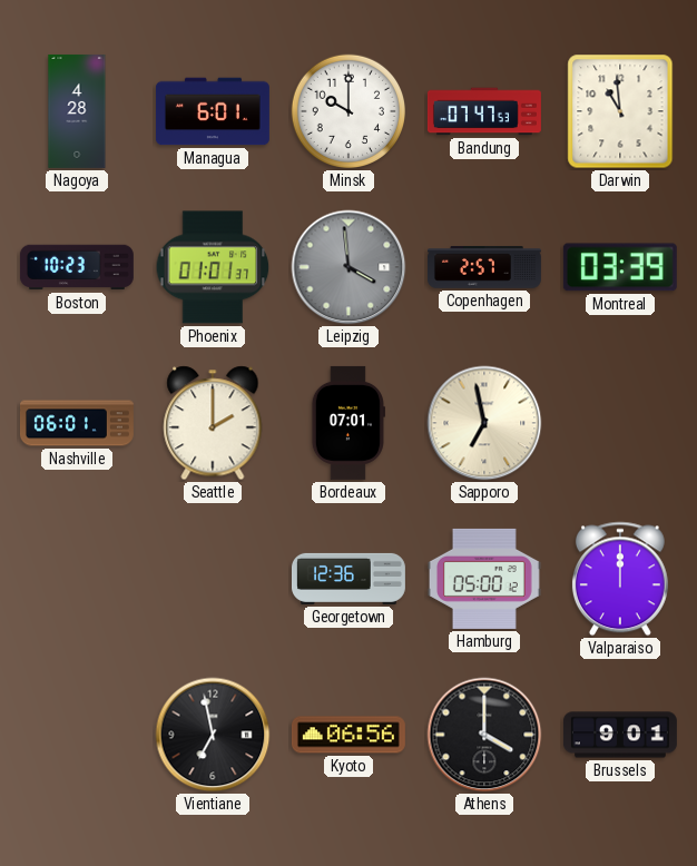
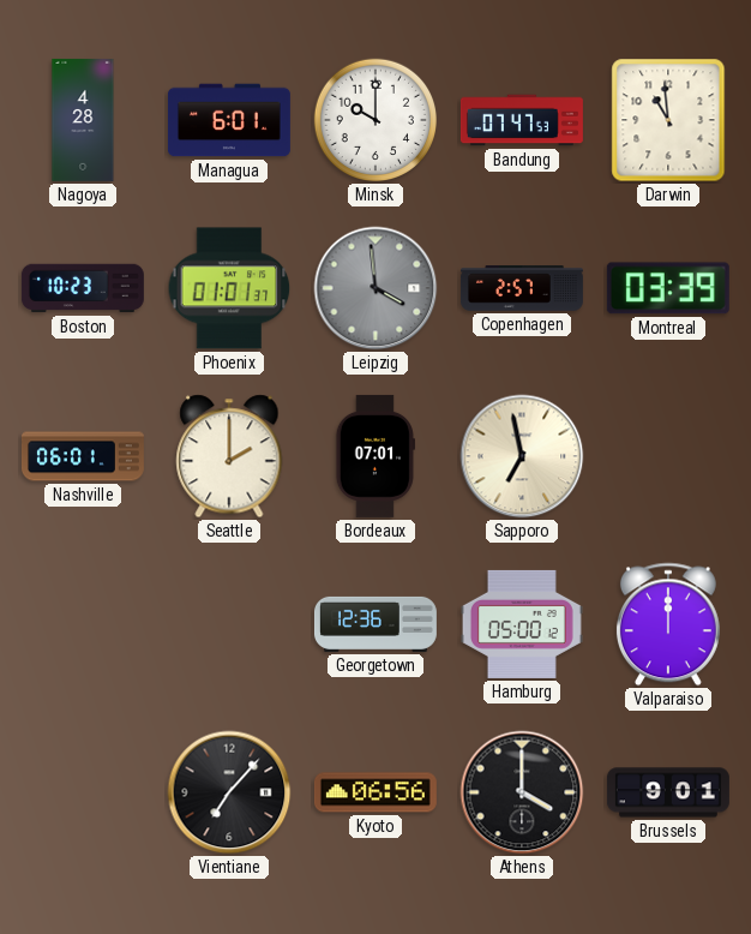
Vientiane: 6:58 -> 7:07 (229, 792)
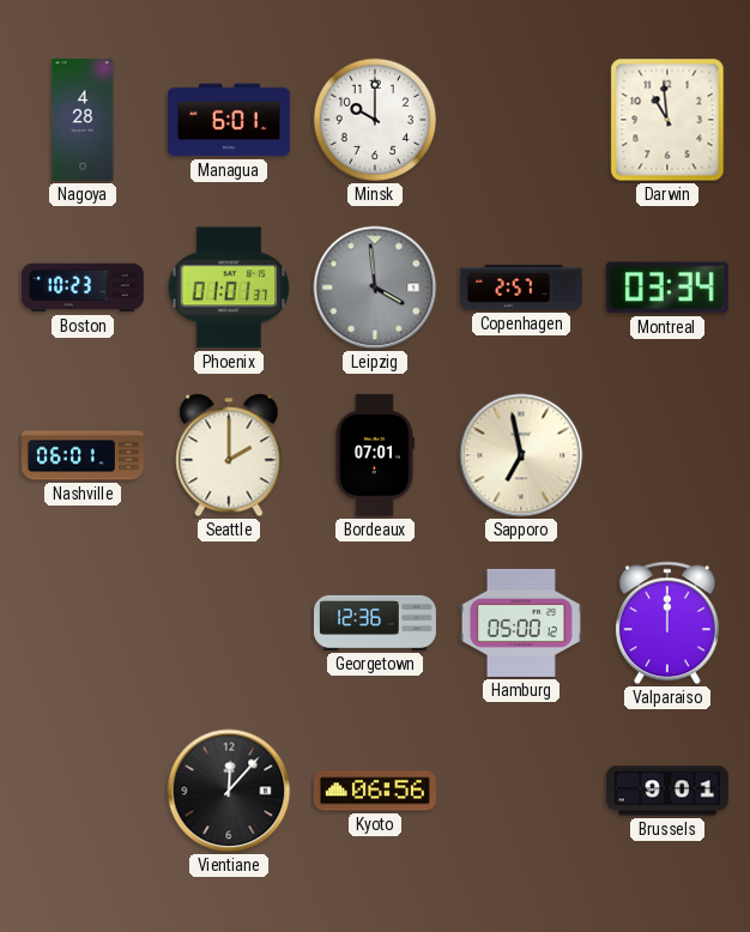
Bandung: 07:47 -> none (522, 120)
Montreal: 03:39 -> 03:34 (667, 288)
Vientiane: 7:07 -> 12:07 (229, 791)
Athens: 4:00 -> none (522, 792)
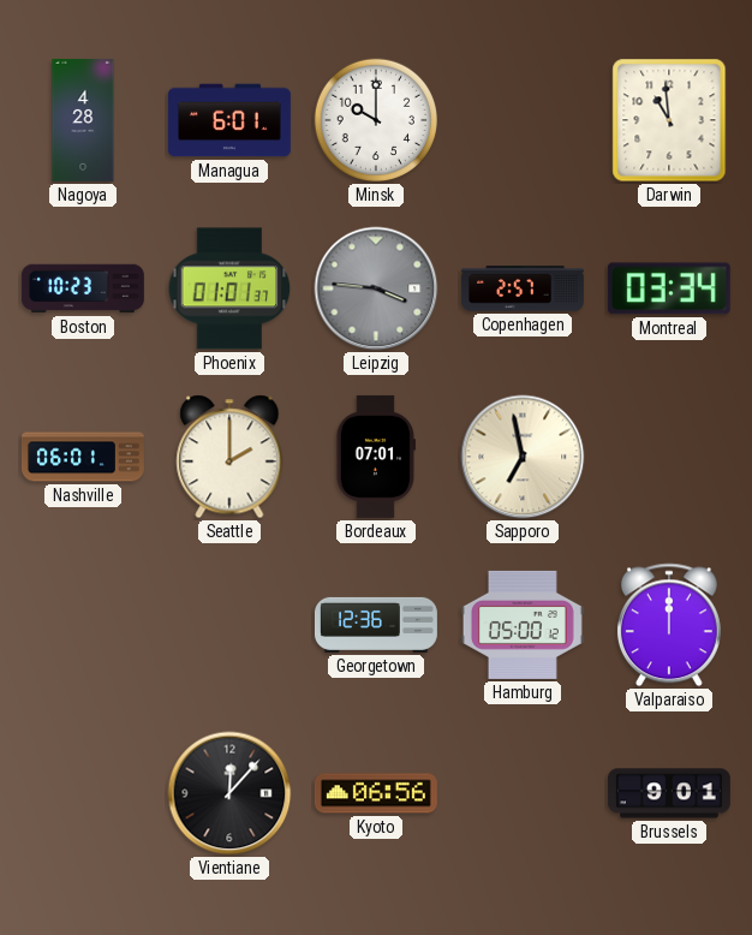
Leipzig: 3:59 -> 3:46 (376, 288)
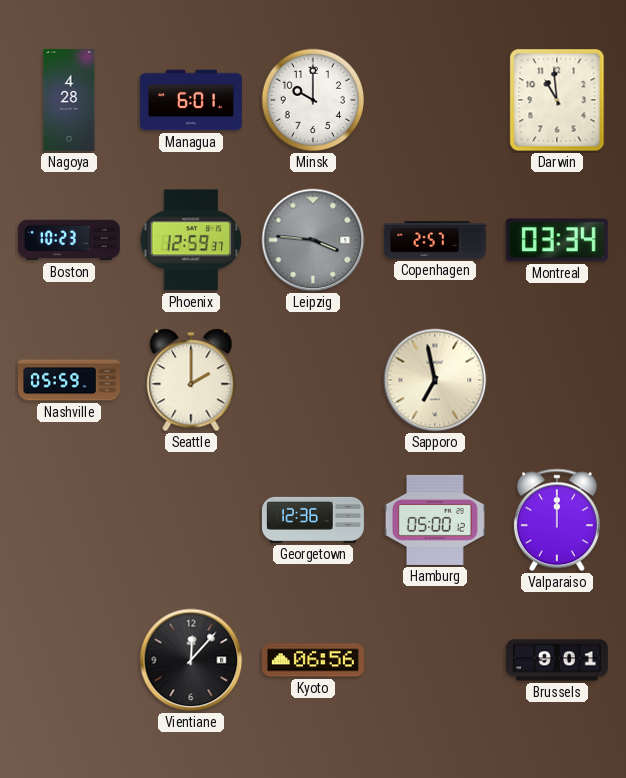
Phoenix: 01:01 -> 12:59 (191, 240)
Nashville: 06:01 -> 05:59 (69, 380)
Bordeaux: 07:01 -> none (376, 457)
